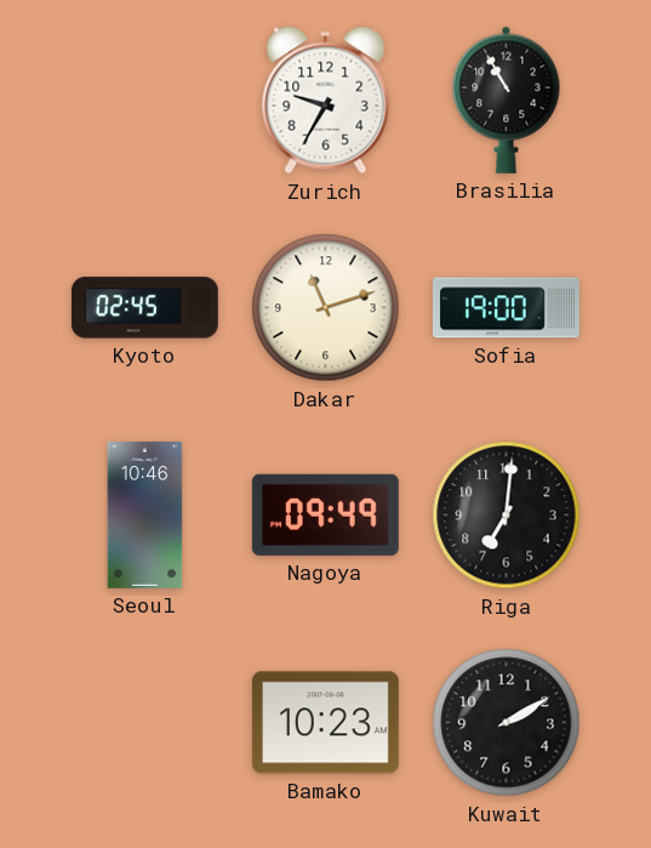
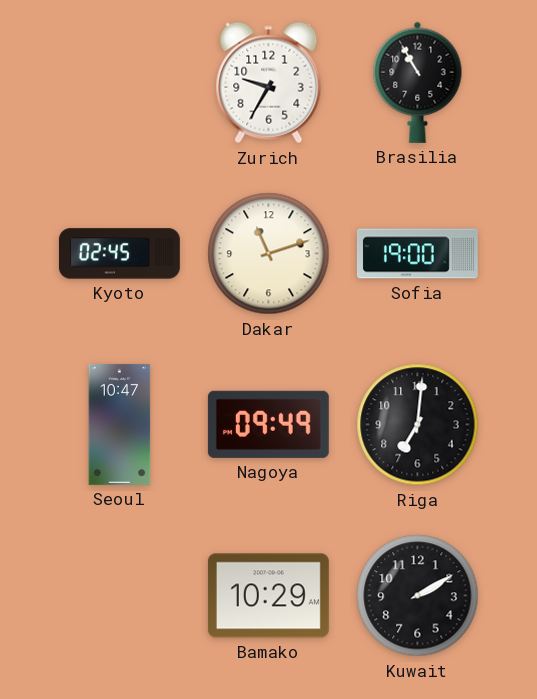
Seoul: 10:46 -> 10:47 (120, 424)
Bamako: 10:23 -> 10:29 (268, 596)
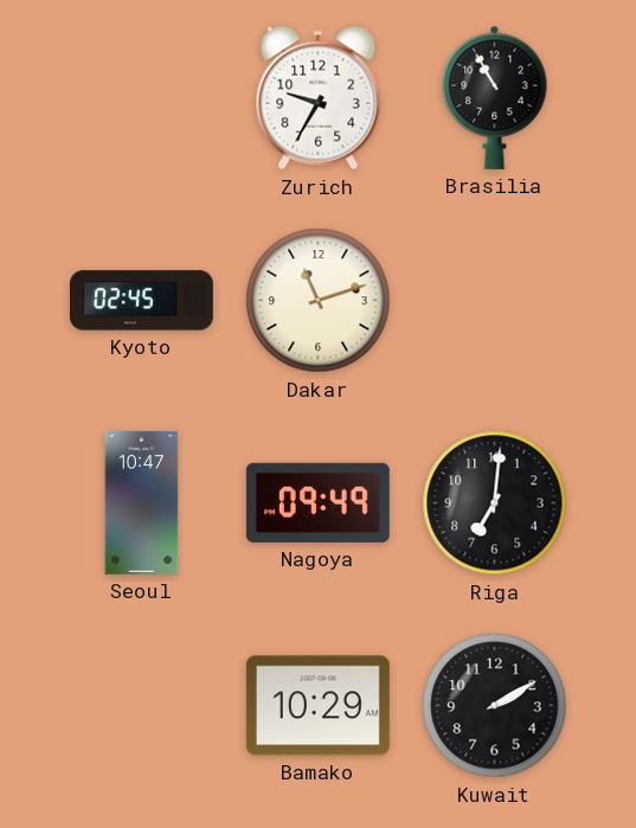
Sofia: 19:00 -> none (417, 254)
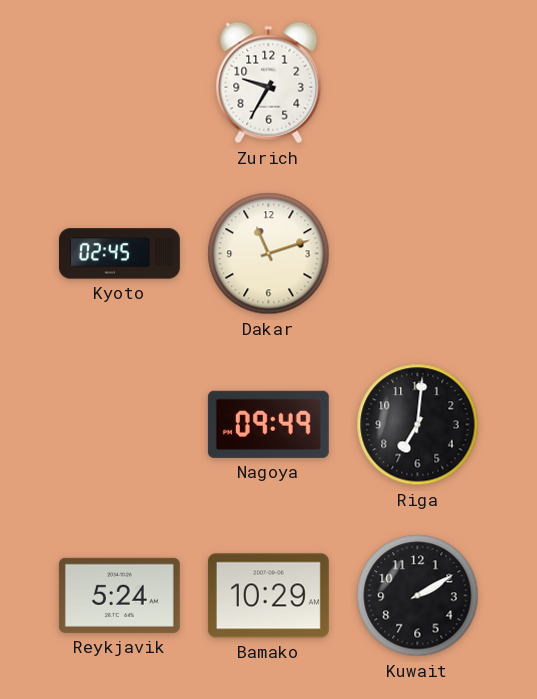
Brasilia: 10:55 -> none (495, 97)
Seoul: 10:47 -> none (142, 502)
Reykjavik: none -> 5:24 (119, 595)
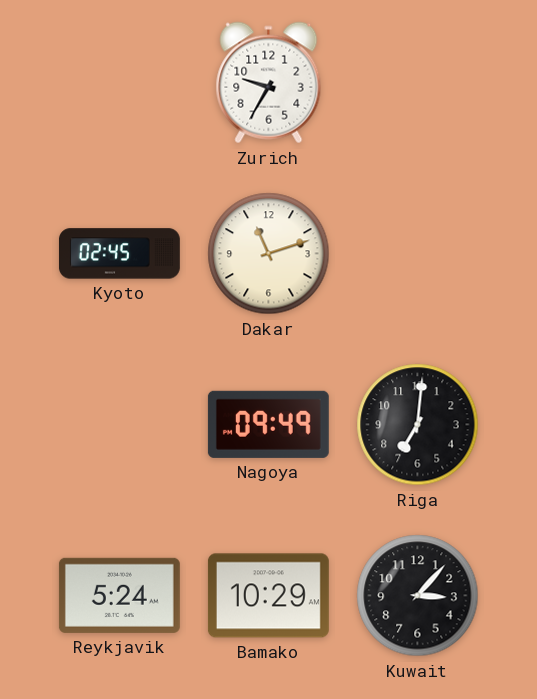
Kuwait: 2:10 -> 3:07 (418, 596)
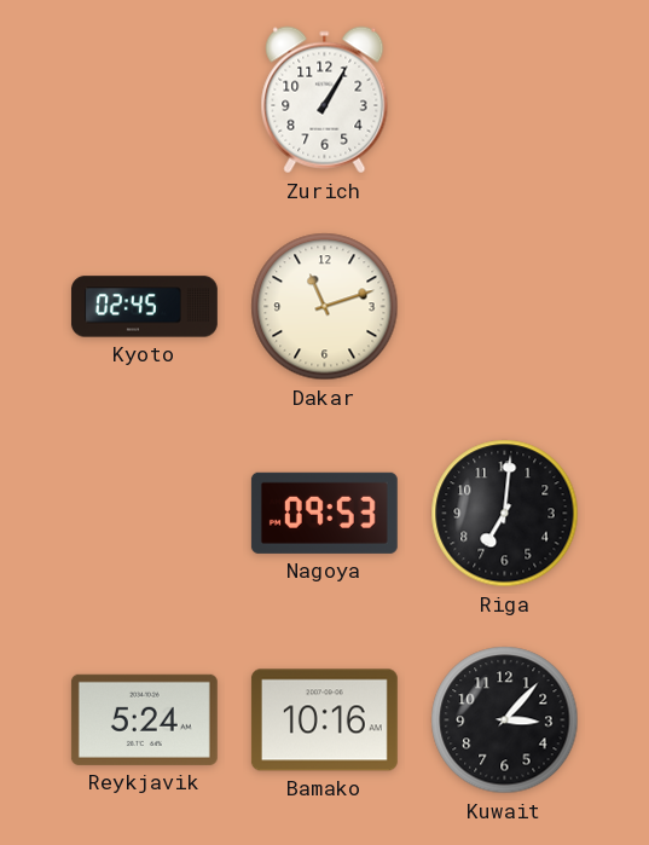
Zurich: 9:35 -> 1:05 (325, 100)
Nagoya: 09:49 -> 09:53 (324, 513)
Bamako: 10:29 -> 10:16 (324, 720)
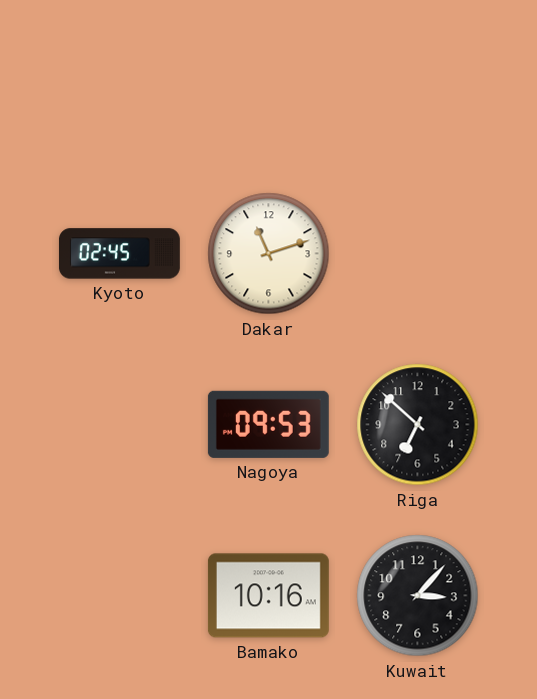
Zurich: 1:05 -> none (325, 100)
Riga: 7:01 -> 6:52 (418, 425)
Reykjavik: 5:24 -> none (144, 719)
